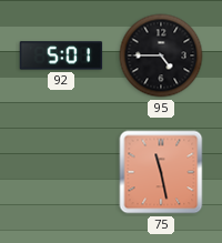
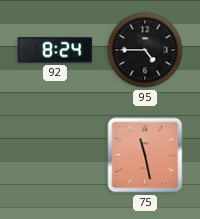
92: 5:01 -> 8:24 (55, 50)
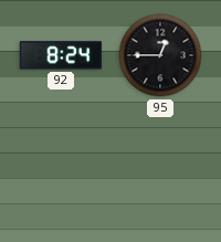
95: 4:45 -> 12:45 (160, 55)
75: 11:28 -> none (145, 155)
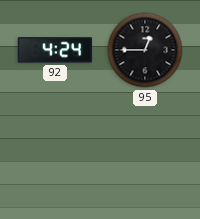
92: 8:24 -> 4:24 (55, 50)
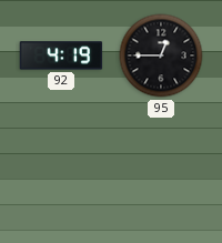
92: 4:24 -> 4:19 (61, 55)
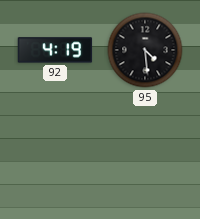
95: 12:45 -> 4:29 (145, 50)
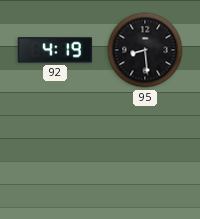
95: 4:29 -> 8:29 (145, 50)
